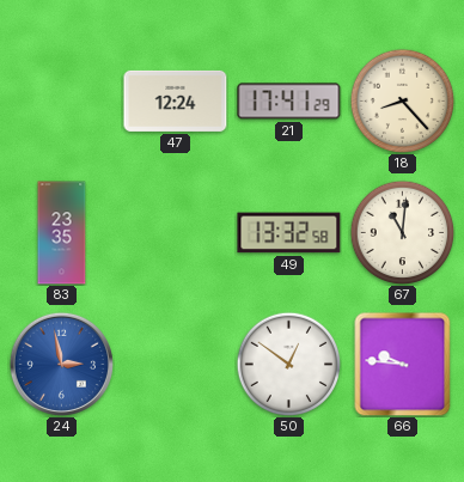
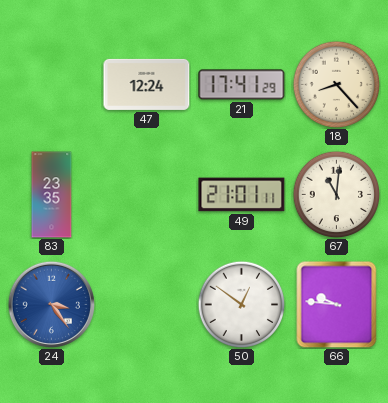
49: 13:32 -> 21:01 (242, 195)
24: 2:58 -> 3:24 (51, 304)
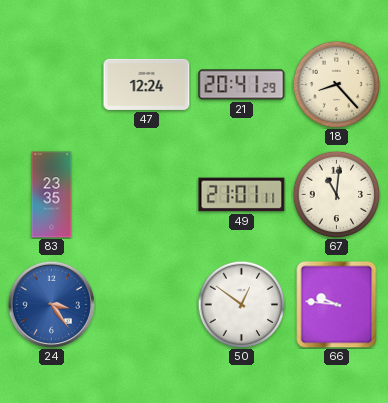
21: 17:41 -> 20:41 (242, 85)
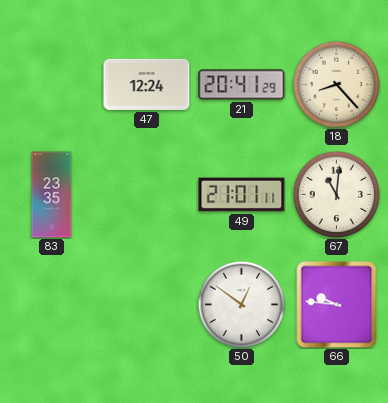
24: 3:24 -> none (51, 304)
